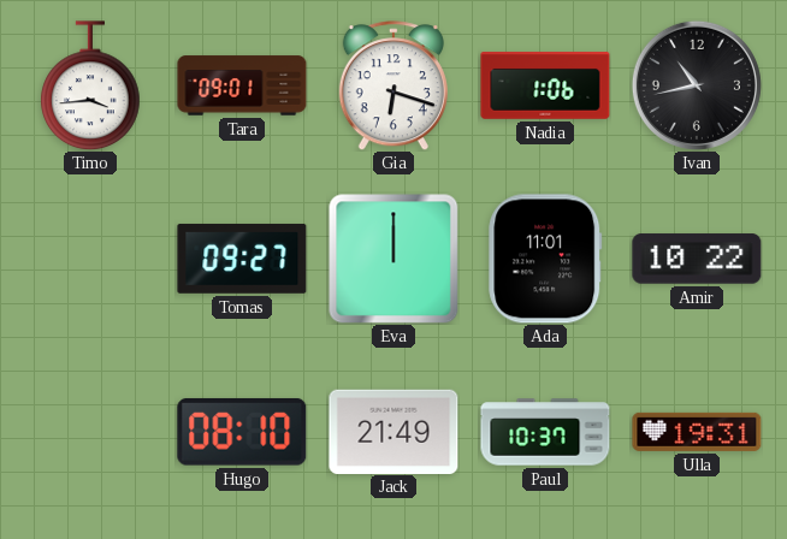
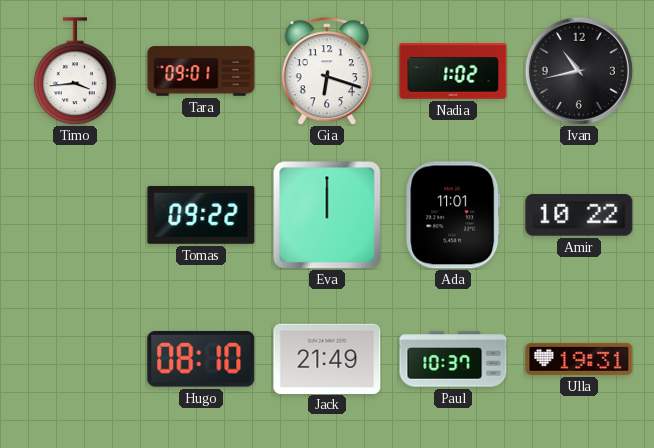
Nadia: 1:06 -> 1:02 (453, 71)
Tomas: 09:27 -> 09:22 (201, 215)
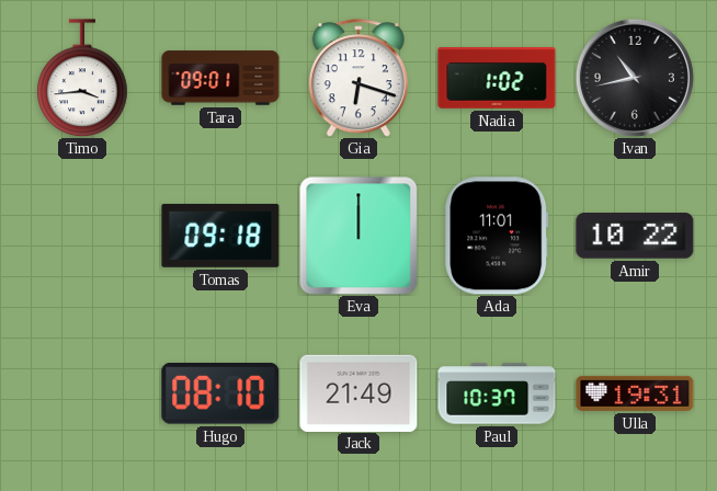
Tomas: 09:22 -> 09:18 (220, 236)
